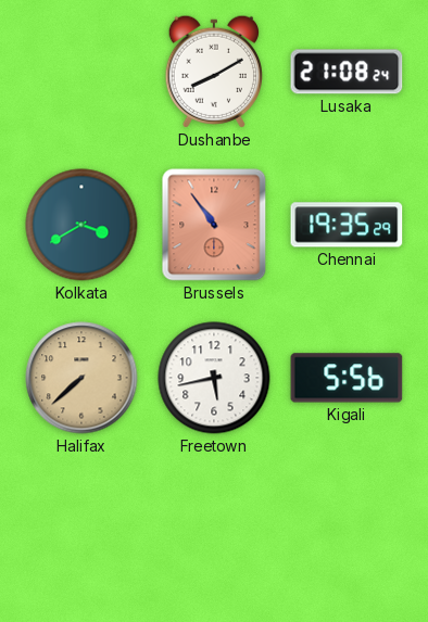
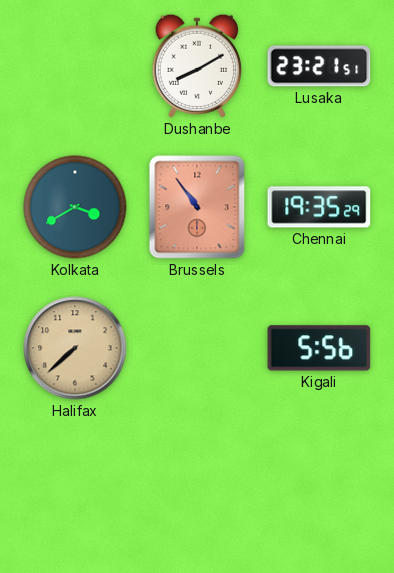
Lusaka: 21:08 -> 23:21 (319, 66)
Freetown: 5:43 -> none (214, 378)
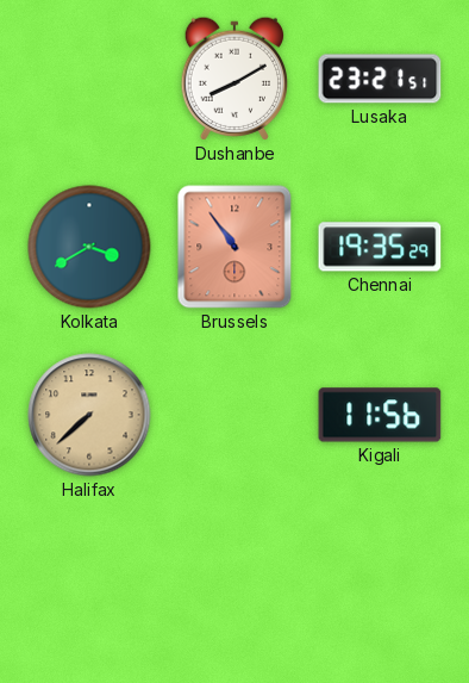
Kigali: 5:56 -> 11:56 (380, 415)
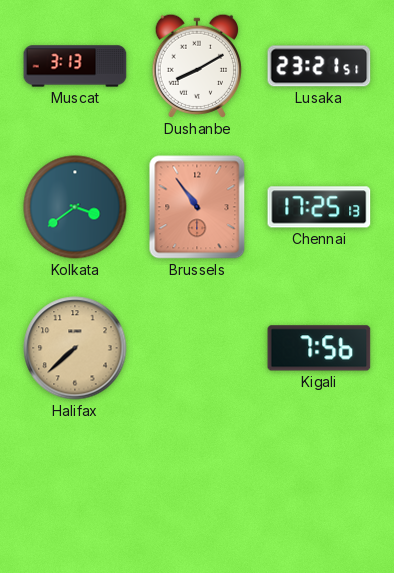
Muscat: none -> 3:13 (75, 66)
Kolkata: 3:40 -> 3:39 (75, 207)
Chennai: 19:35 -> 17:25 (319, 207)
Kigali: 11:56 -> 7:56 (319, 348)
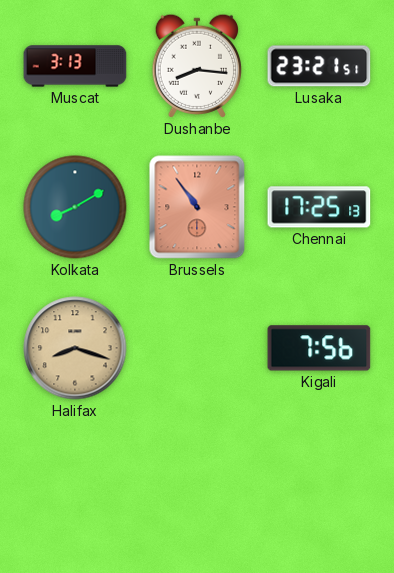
Dushanbe: 8:10 -> 8:16 (196, 66)
Kolkata: 3:39 -> 8:10 (75, 207)
Halifax: 7:38 -> 8:18 (75, 348)
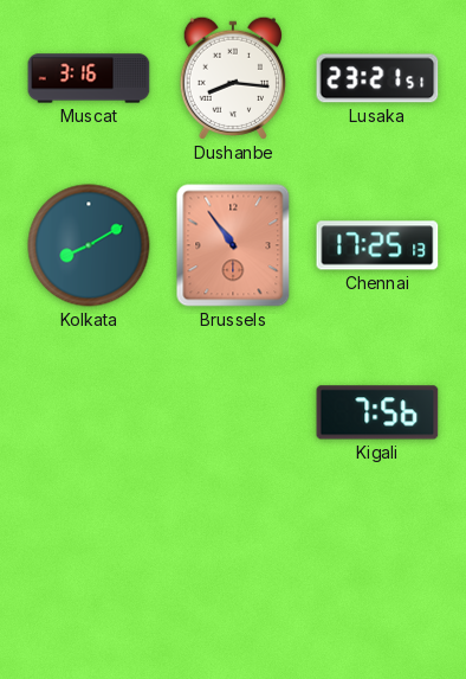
Muscat: 3:13 -> 3:16 (89, 78)
Halifax: 8:18 -> none (75, 348)
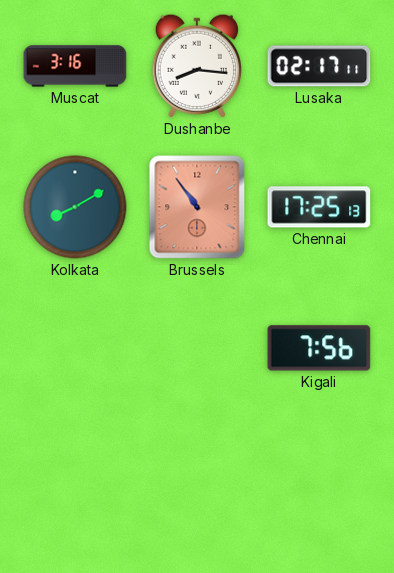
Lusaka: 23:21 -> 02:17 (319, 66)
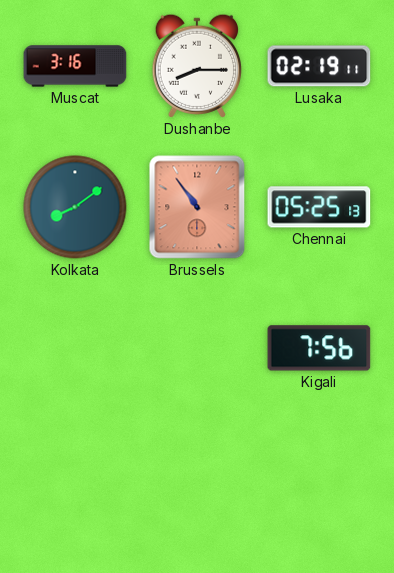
Dushanbe: 8:16 -> 8:15 (196, 66)
Lusaka: 02:17 -> 02:19 (319, 66)
Kolkata: 8:10 -> 8:09 (75, 207)
Chennai: 17:25 -> 05:25 (319, 207)
